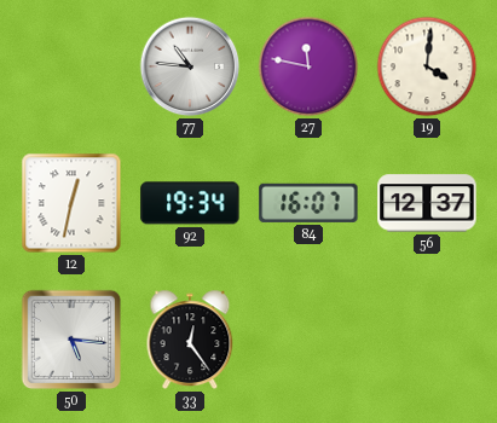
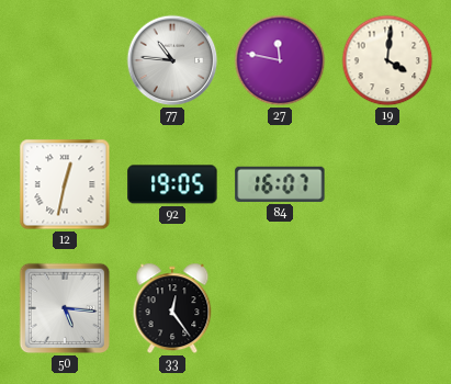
92: 19:34 -> 19:05 (172, 184)
56: 12:37 -> none (427, 203)
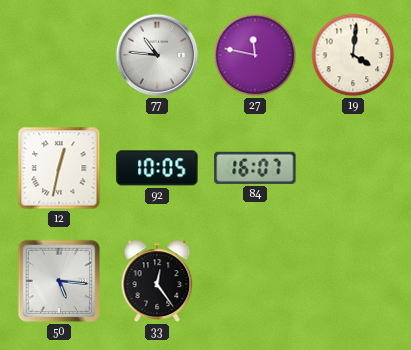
92: 19:05 -> 10:05 (157, 168)
